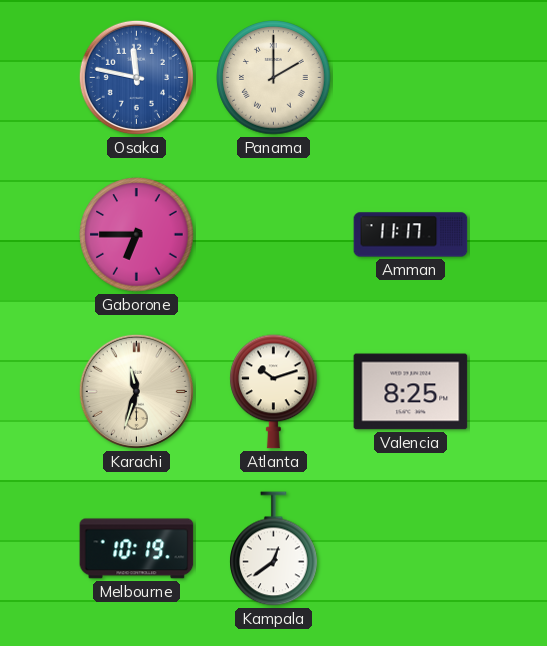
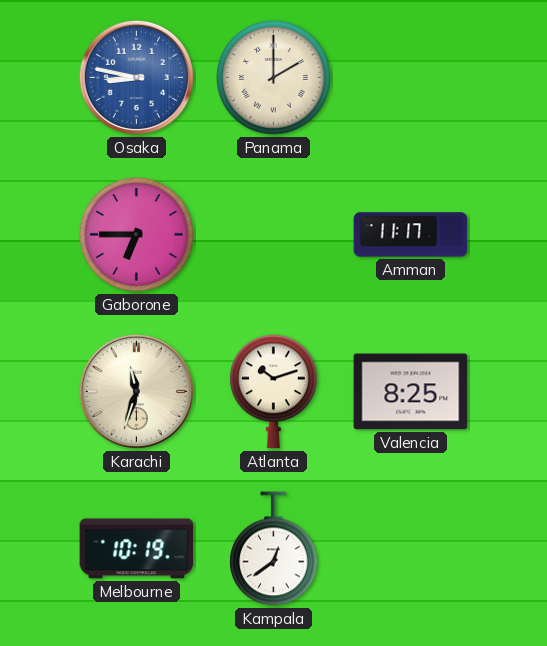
Osaka: 11:47 -> 8:47 (136, 77)
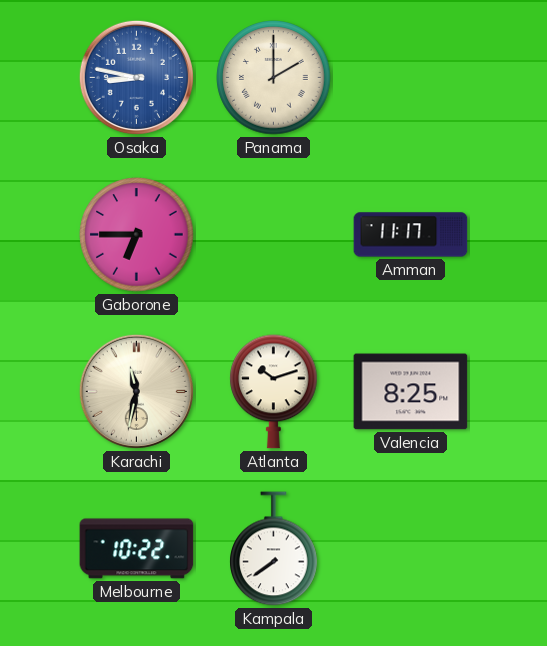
Karachi: 11:33 -> 11:32 (136, 391)
Melbourne: 10:19 -> 10:22 (137, 549)
Kampala: 12:39 -> 7:39 (274, 549)
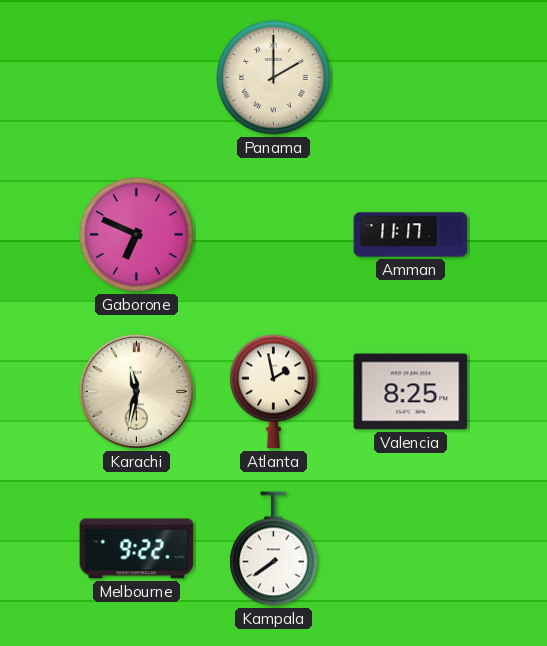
Osaka: 8:47 -> none (136, 77)
Gaborone: 6:45 -> 6:49 (137, 235)
Atlanta: 10:12 -> 1:58 (274, 392)
Melbourne: 10:22 -> 9:22 (137, 549)
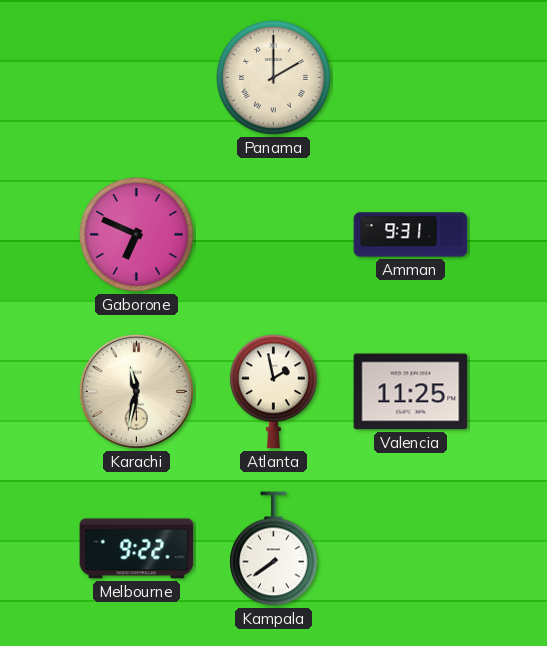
Amman: 11:17 -> 9:31 (411, 235)
Valencia: 8:25 -> 11:25 (411, 392)
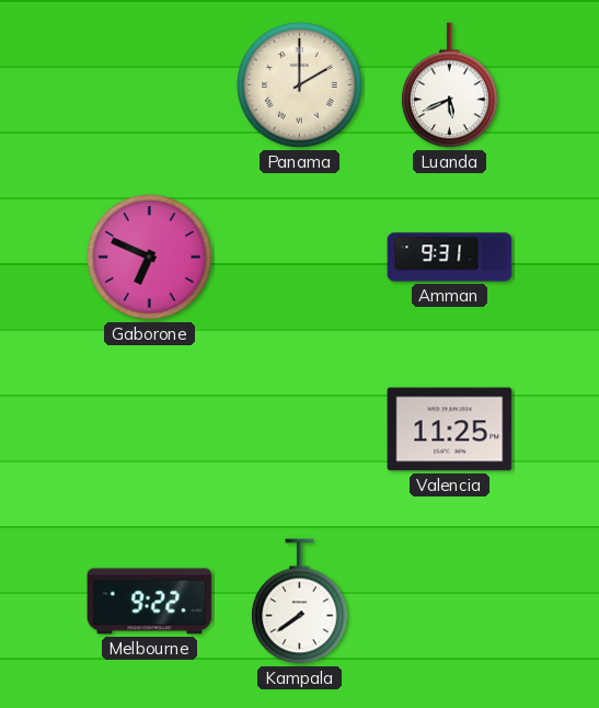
Luanda: none -> 5:41 (450, 85)
Karachi: 11:32 -> none (136, 391)
Atlanta: 1:58 -> none (274, 392)
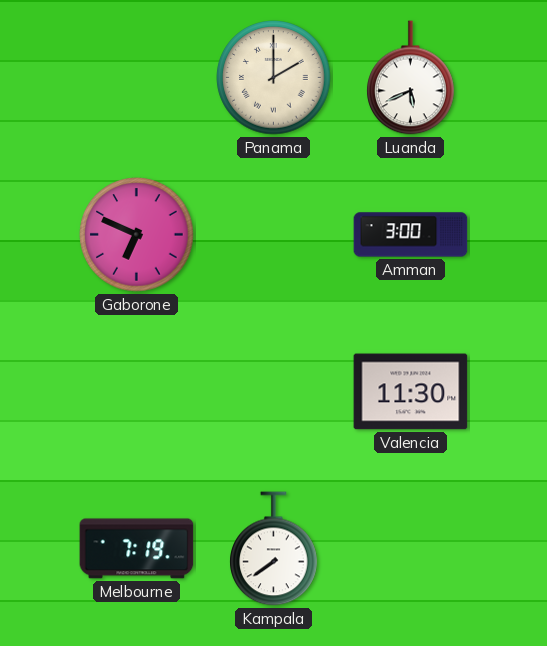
Amman: 9:31 -> 3:00 (411, 235)
Valencia: 11:25 -> 11:30 (411, 392)
Melbourne: 9:22 -> 7:19 (137, 549)
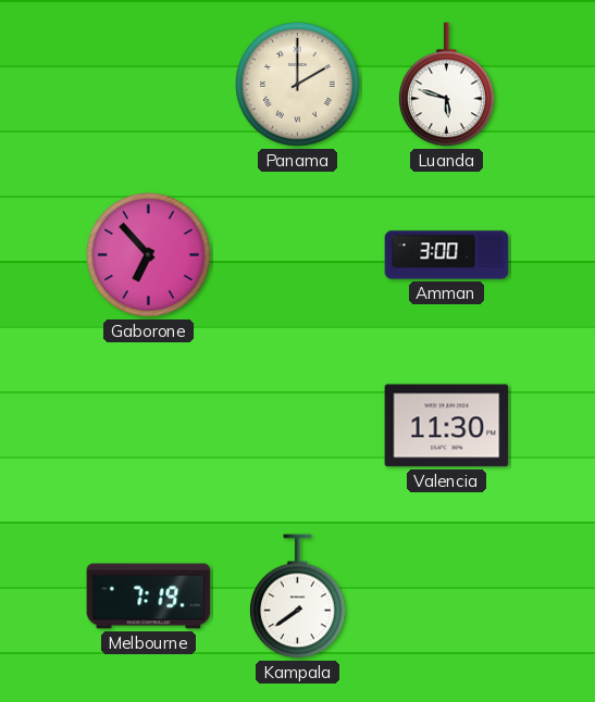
Luanda: 5:41 -> 5:48 (447, 85)
Gaborone: 6:49 -> 6:53 (149, 255)
